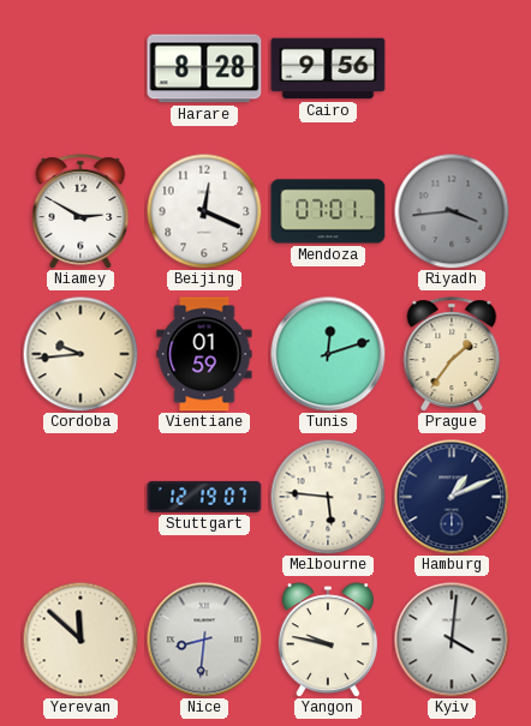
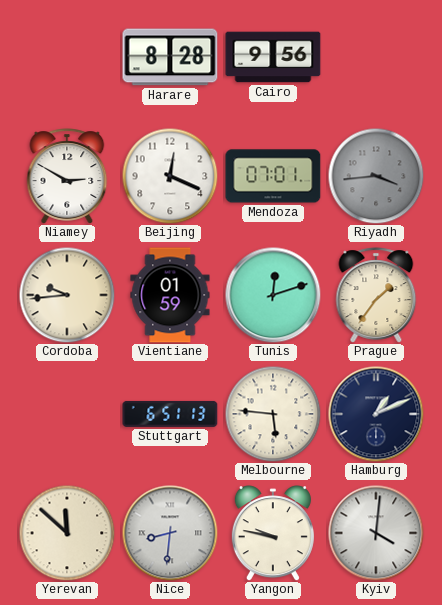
Stuttgart: 12:19 -> 6:51 (170, 414)
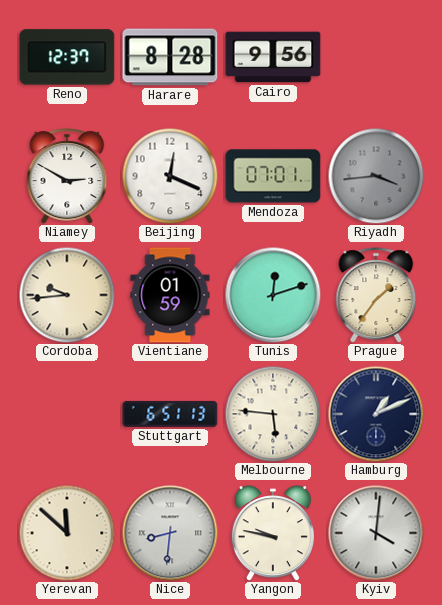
Reno: none -> 12:37 (67, 57)
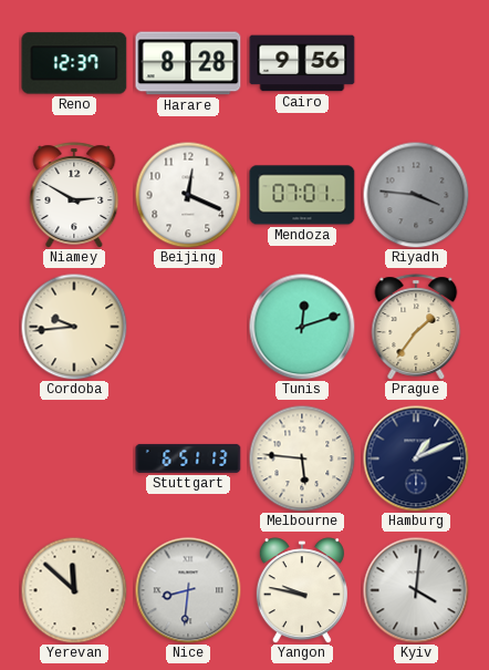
Riyadh: 3:44 -> 3:46 (416, 195)
Vientiane: 01:59 -> none (170, 295)
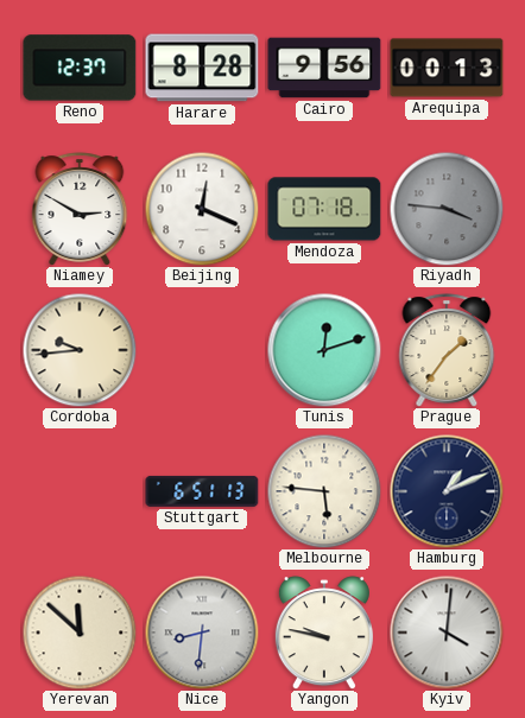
Arequipa: none -> 00:13 (447, 68)
Mendoza: 07:01 -> 07:18 (324, 209)
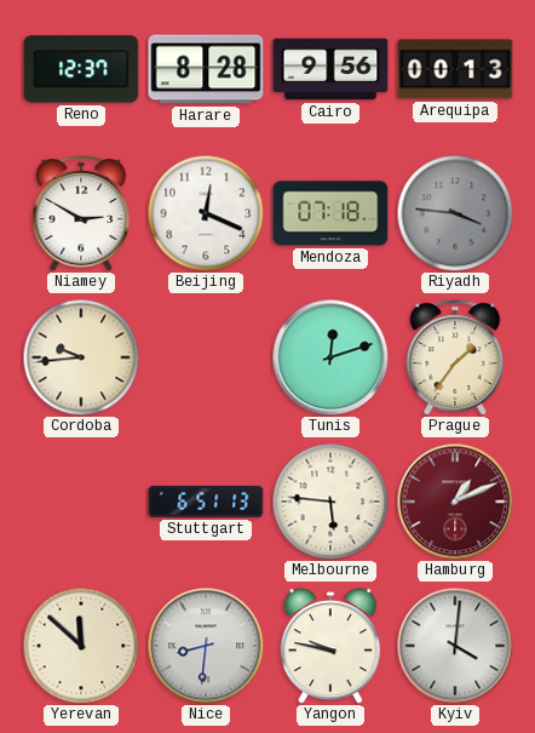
Hamburg dial: navy -> burgundy (455, 502)
